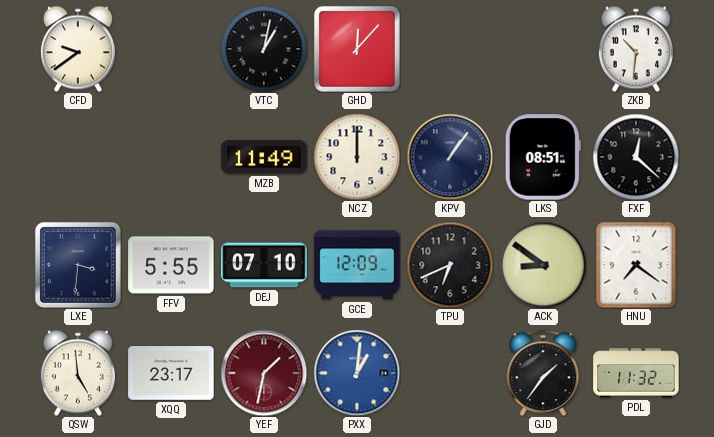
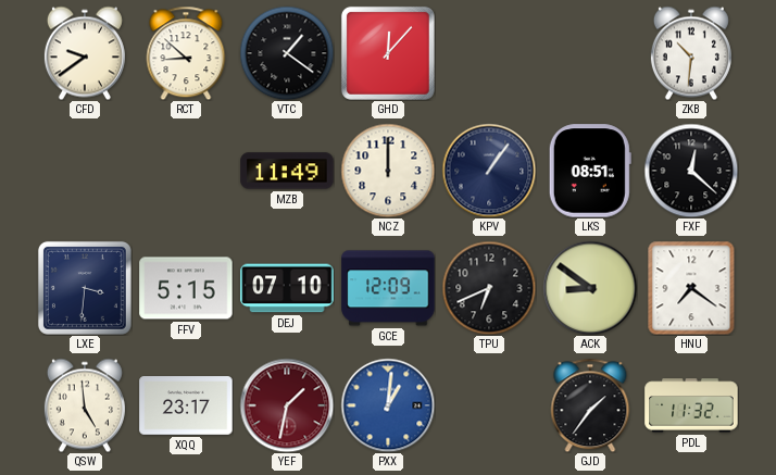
RCT: none -> 8:52 (186, 53)
VTC: 1:02 -> 1:21 (287, 53)
FFV: 5:55 -> 5:15 (186, 288)
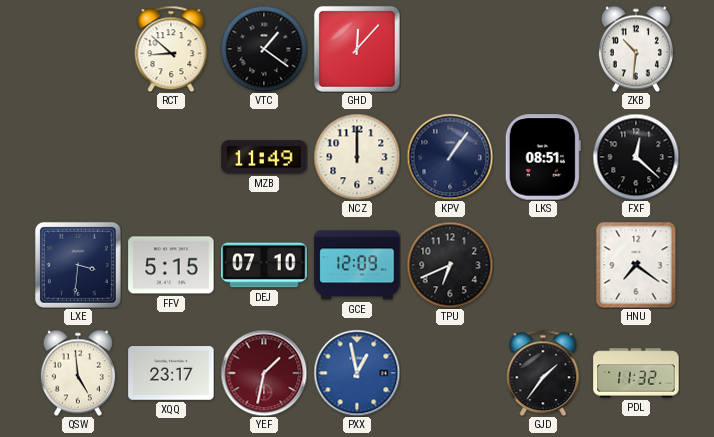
CFD: 9:39 -> none (85, 53)
ACK: 8:51 -> none (590, 288)
PXX: 1:01 -> 12:58 (357, 373)
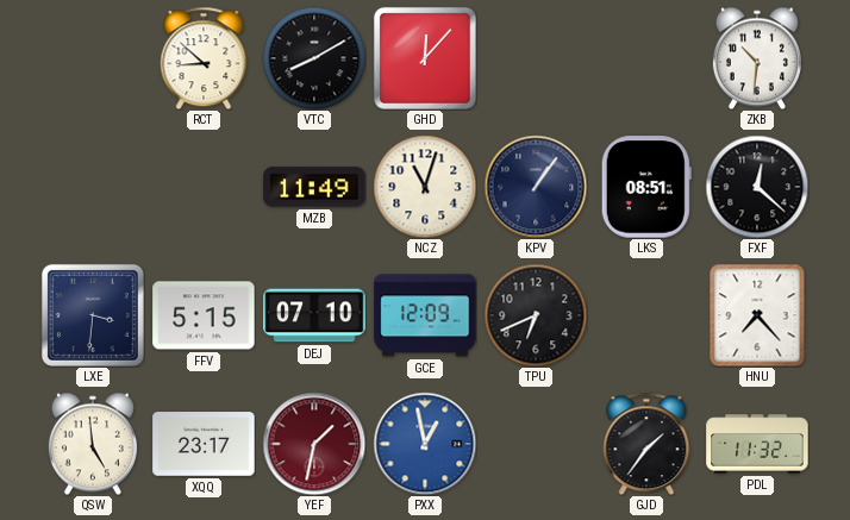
VTC: 1:21 -> 8:10 (314, 58)
NCZ: 12:00 -> 11:03 (425, 187)
HNU: 7:21 -> 7:23 (757, 315)
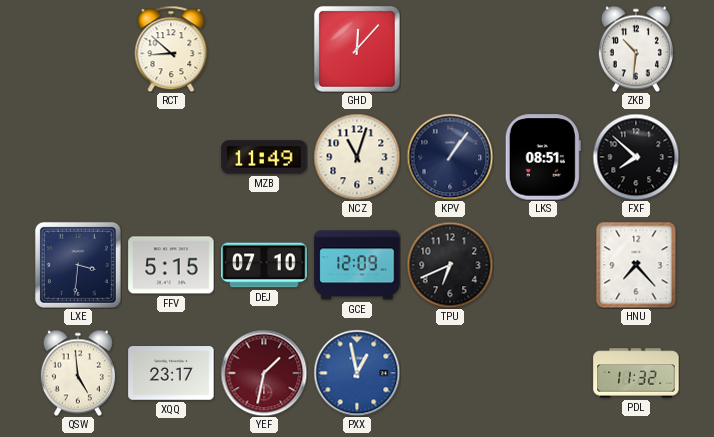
VTC: 8:10 -> none (314, 58)
FXF: 12:22 -> 7:52 (636, 157)
GJD: 1:36 -> none (646, 444)
